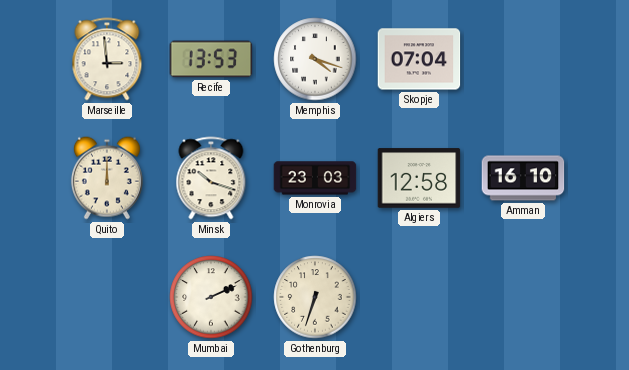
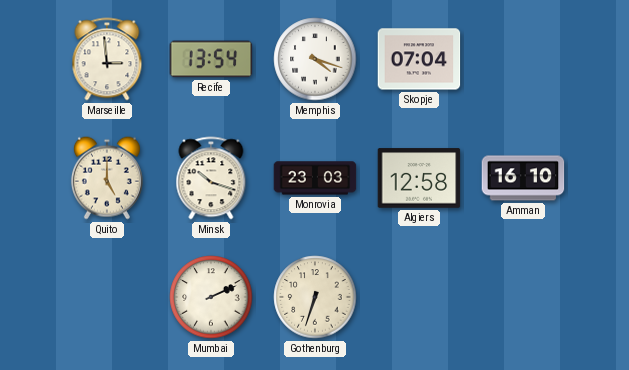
Recife: 13:53 -> 13:54 (211, 59)
Quito: 12:00 -> 5:00 (107, 178)
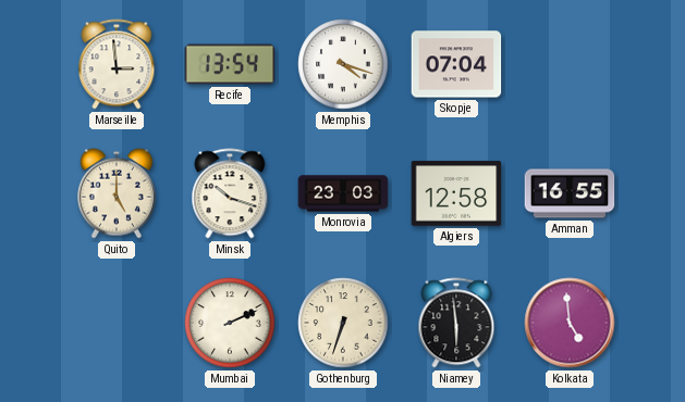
Amman: 16:10 -> 16:55 (570, 193)
Niamey: none -> 5:59 (456, 323)
Kolkata: none -> 4:59 (570, 323)
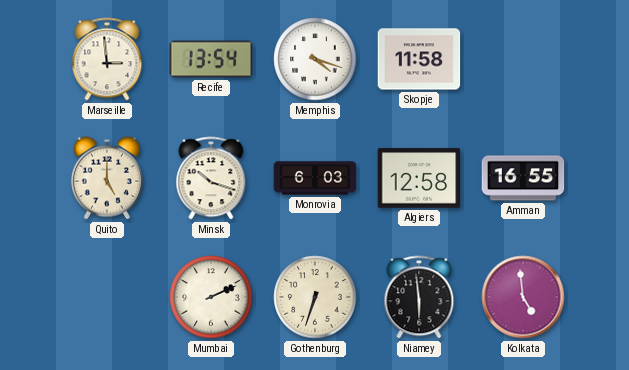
Skopje: 07:04 -> 11:58 (419, 59)
Monrovia: 23:03 -> 6:03 (315, 178)
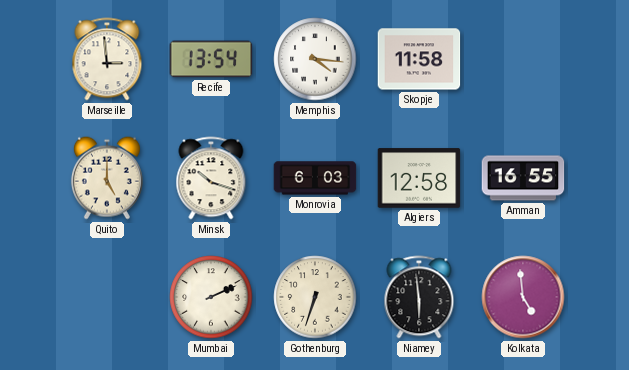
Memphis: 4:18 -> 4:16 (315, 59)
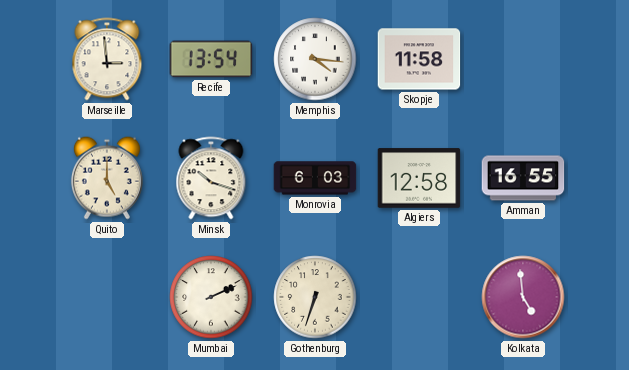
Niamey: 5:59 -> none (419, 297)
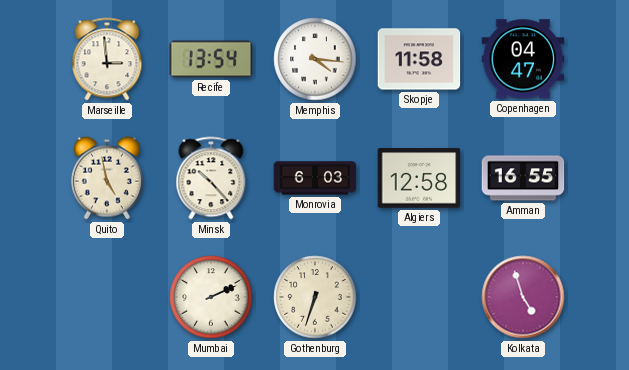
Copenhagen: none -> 04:47 (523, 59)
Quito: 5:00 -> 4:58 (107, 178)
Minsk: 10:18 -> 10:23 (211, 178)
Kolkata: 4:59 -> 4:57 (523, 297)
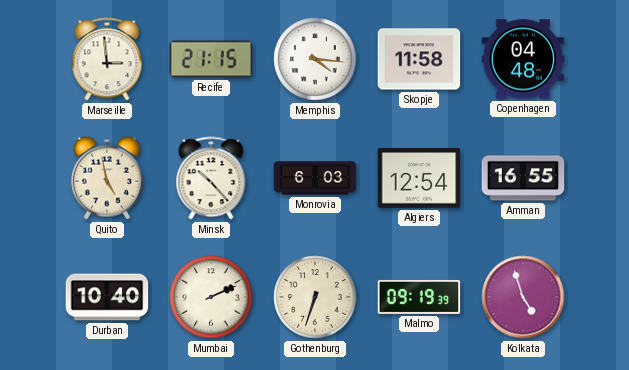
Recife: 13:54 -> 21:15 (211, 59)
Copenhagen: 04:47 -> 04:48 (523, 59)
Algiers: 12:58 -> 12:54 (419, 178)
Durban: none -> 10:40 (107, 297)
Malmo: none -> 09:19 (419, 297)
